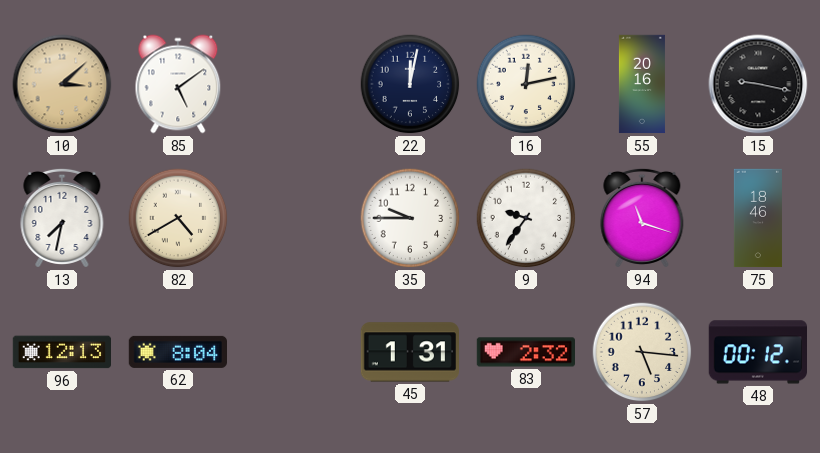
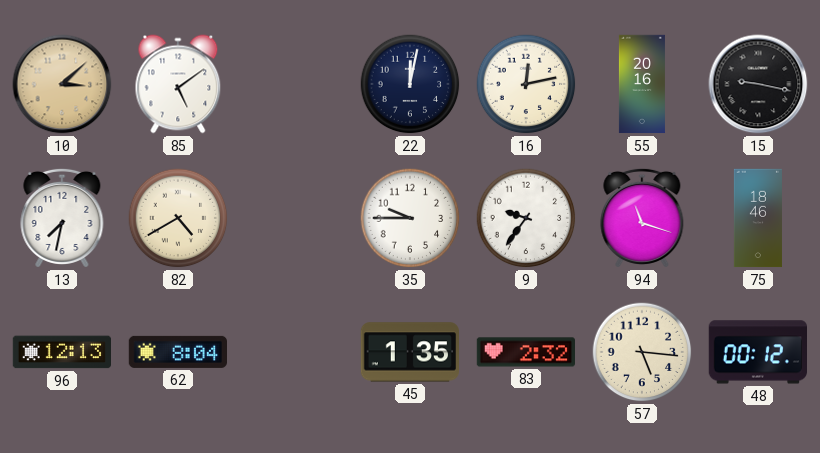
45: 1:31 -> 1:35 (409, 352)
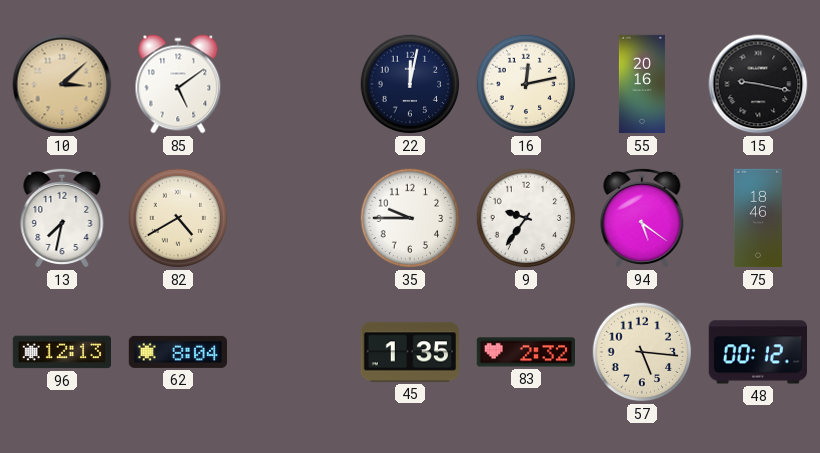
94: 11:18 -> 5:21 (642, 218)
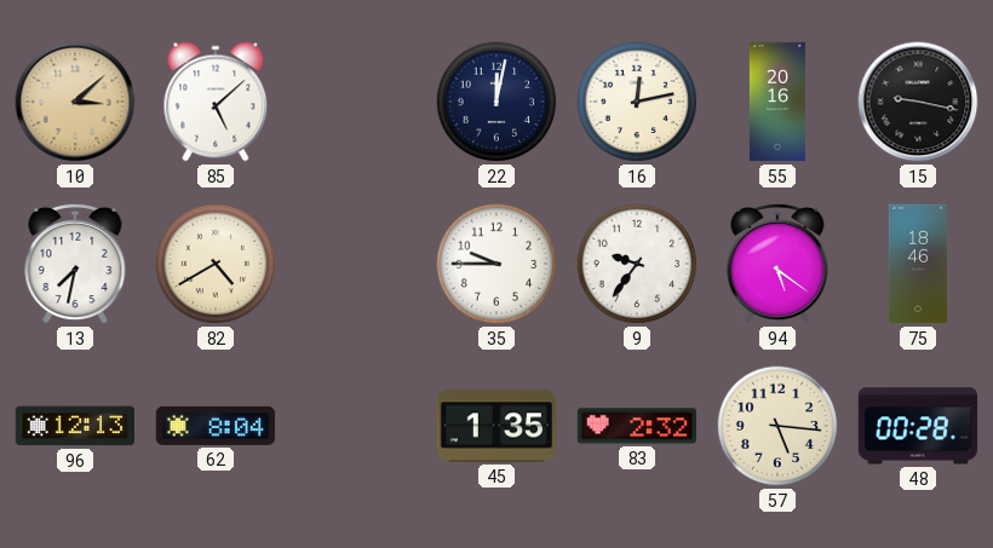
85: 5:09 -> 5:08 (216, 102)
48: 00:12 -> 00:28 (917, 426)
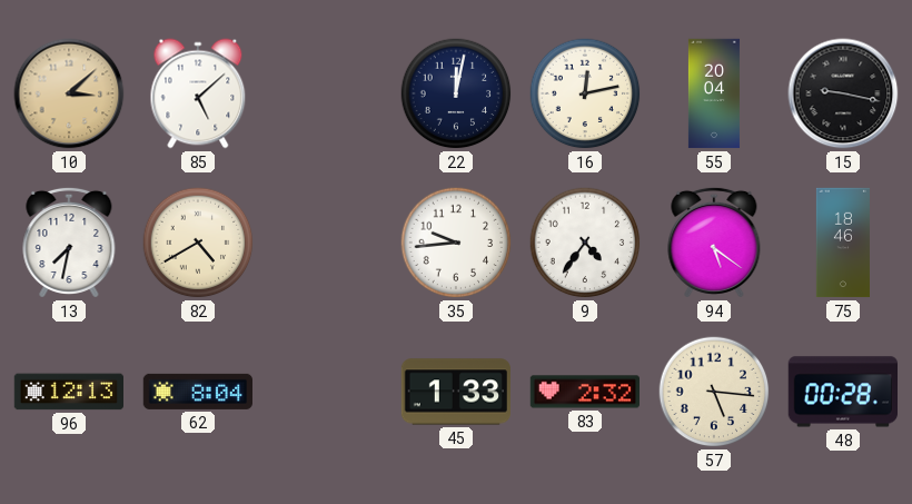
55: 20:16 -> 20:04 (714, 93)
35: 9:45 -> 9:44 (456, 243)
9: 9:36 -> 4:36 (585, 243)
45: 1:35 -> 1:33 (455, 392)
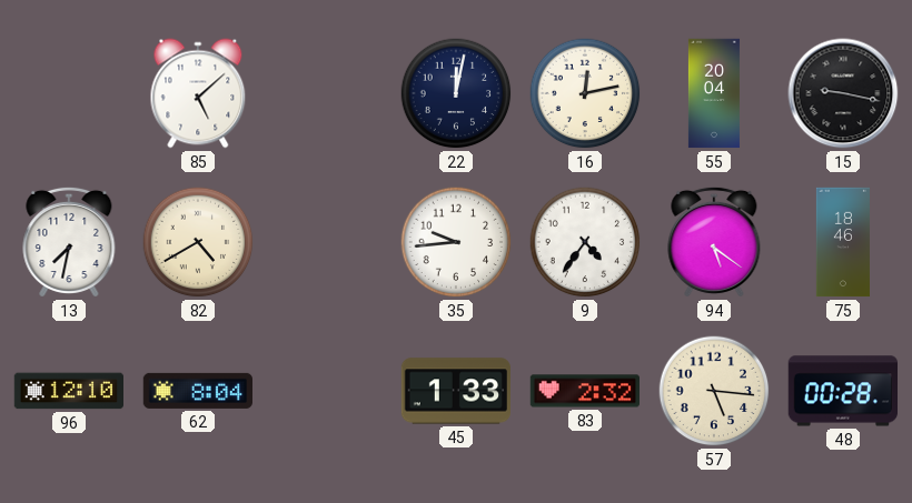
10: 3:08 -> none (69, 93)
96: 12:13 -> 12:10 (68, 391)
